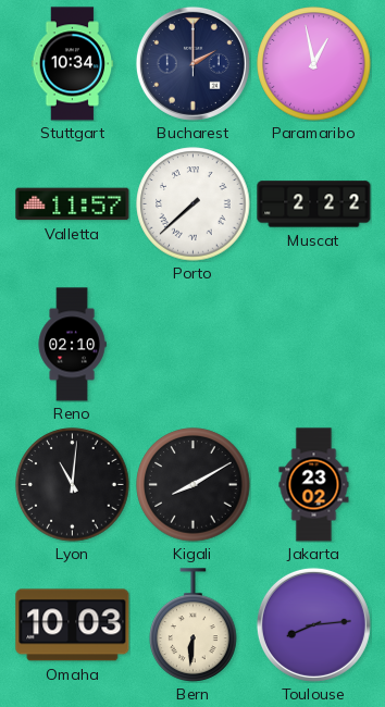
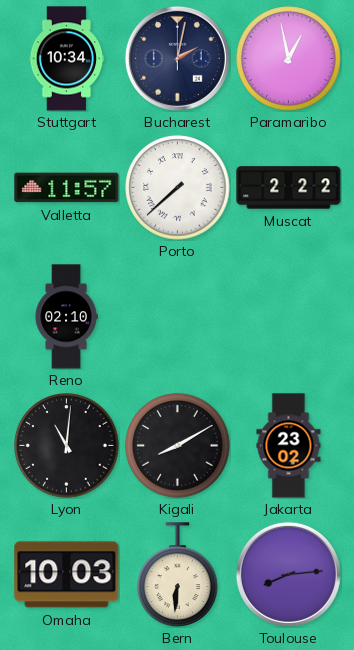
Bucharest: 2:00 -> 2:02 (177, 58)
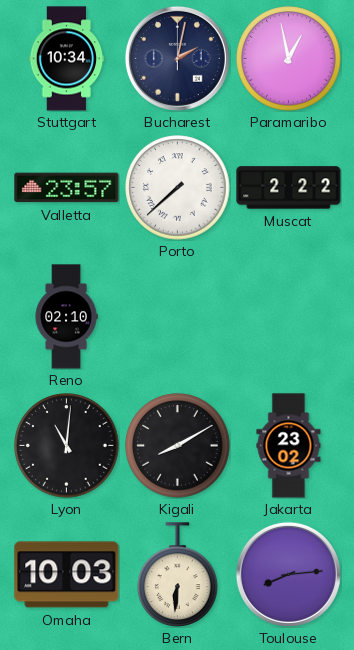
Valletta: 11:57 -> 23:57 (67, 188)
